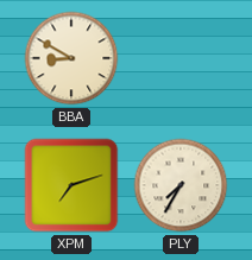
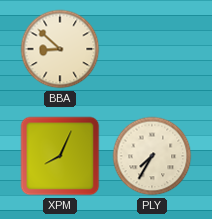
BBA: 8:50 -> 8:52 (60, 49)
XPM: 7:12 -> 8:04 (60, 156)
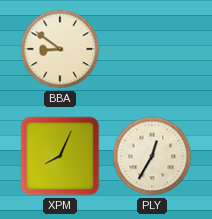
BBA: 8:52 -> 8:51 (60, 49)
PLY: 7:35 -> 12:35 (152, 156)
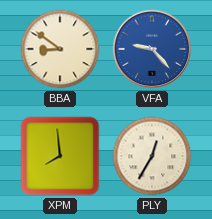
VFA: none -> 9:23 (152, 49)
XPM: 8:04 -> 7:59 (60, 156)
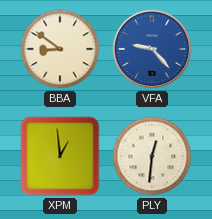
XPM: 7:59 -> 12:59 (60, 156)
PLY: 12:35 -> 12:31 (152, 156)
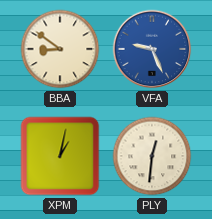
VFA: 9:23 -> 9:26 (152, 49)
XPM: 12:59 -> 1:02 (60, 156)
